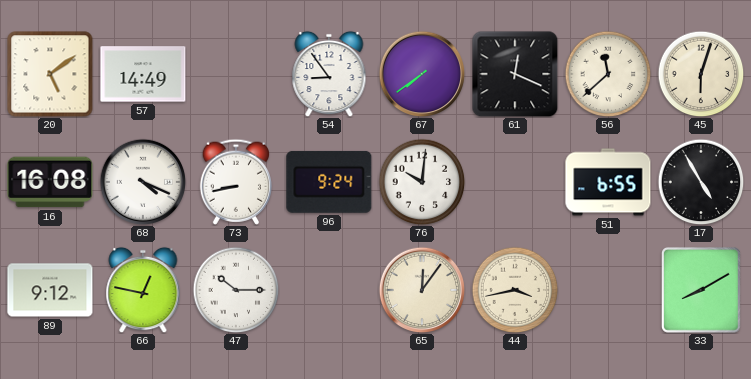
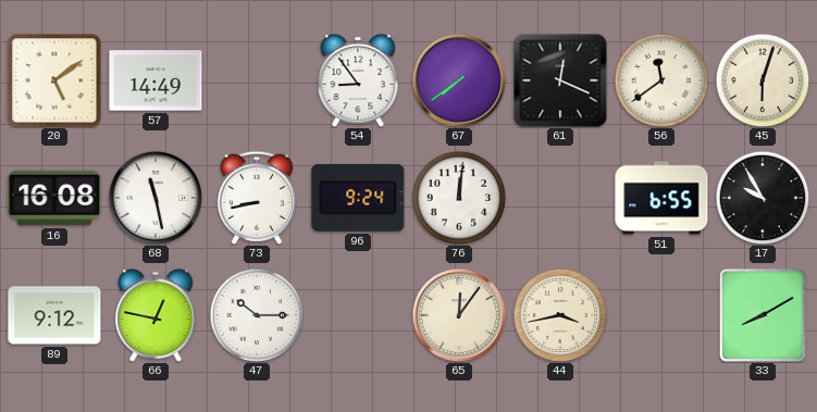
56: 11:38 -> 11:39 (661, 80)
68: 4:19 -> 11:28 (156, 198)
76: 10:01 -> 12:01 (459, 198)
17: 4:55 -> 9:55 (763, 198)
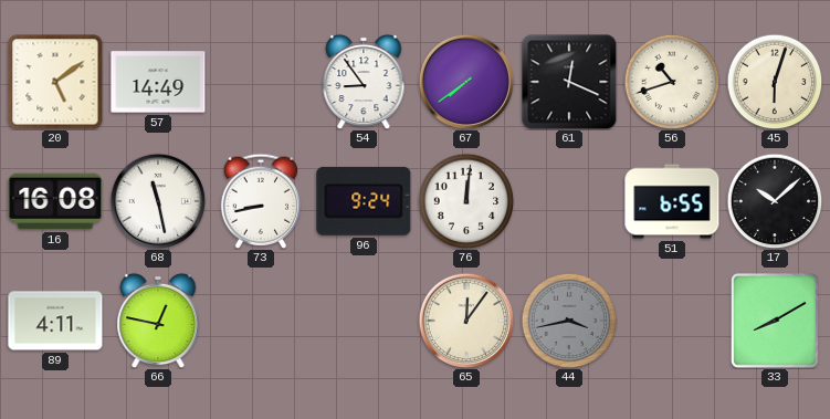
56: 11:39 -> 10:42 (672, 82)
17: 9:55 -> 10:08 (775, 201)
89: 9:12 -> 4:11 (55, 321)
47: 10:15 -> none (257, 315)
44 dial: cream -> grey (569, 321)
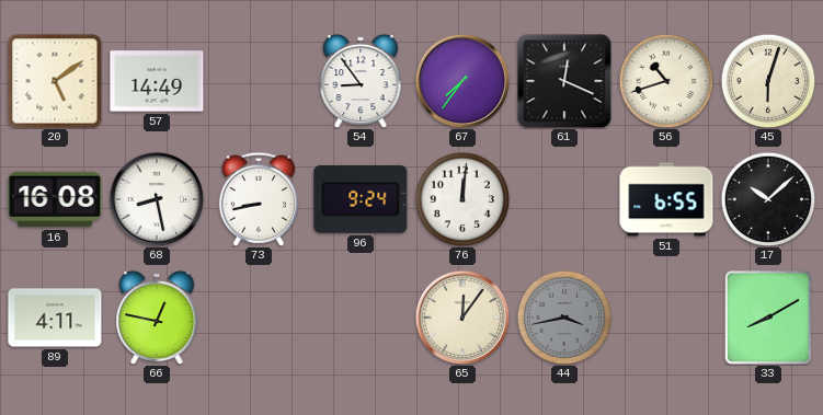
67: 7:39 -> 7:36 (462, 81)
68: 11:28 -> 8:28 (157, 199)
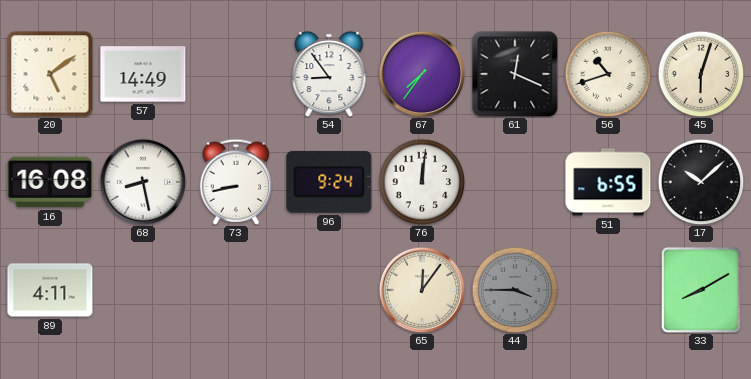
66: 12:47 -> none (157, 318)
44: 3:43 -> 3:45 (515, 290)
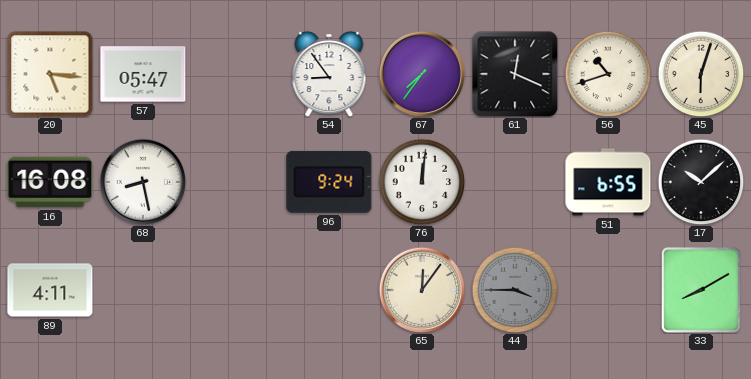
20: 5:09 -> 5:16 (50, 74)
57: 14:49 -> 05:47 (143, 74)
73: 8:43 -> none (235, 182)
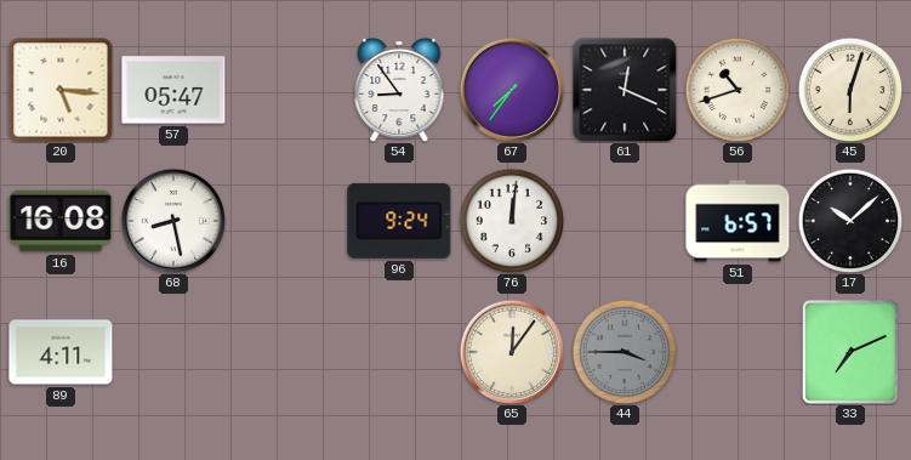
51: 6:55 -> 6:57 (738, 221)
33: 8:10 -> 7:11 (850, 353)
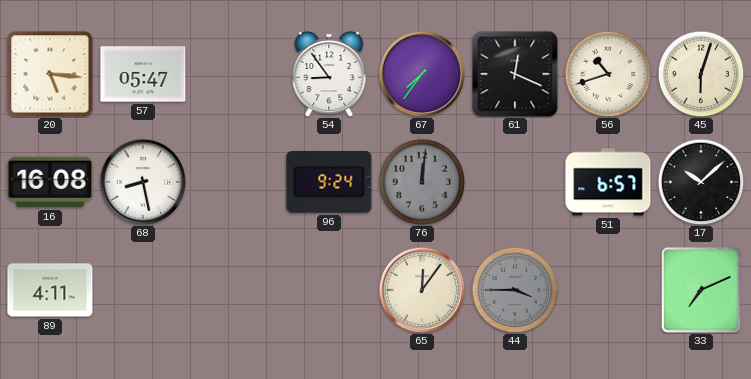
76 dial: white -> grey (422, 182)
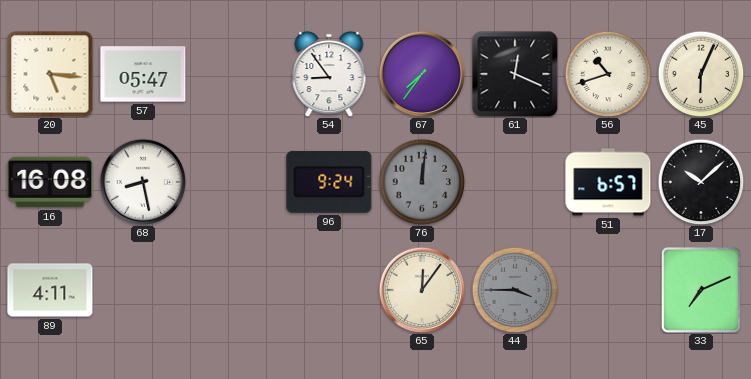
45: 6:03 -> 6:04 (701, 74)
